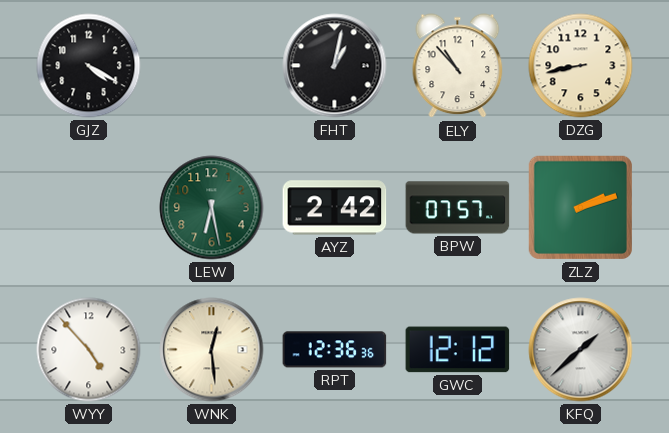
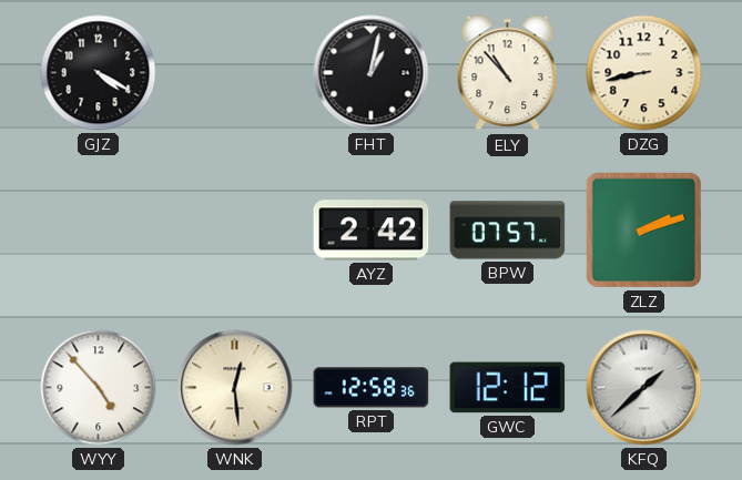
LEW: 6:28 -> none (212, 208)
RPT: 12:36 -> 12:58 (372, 388)
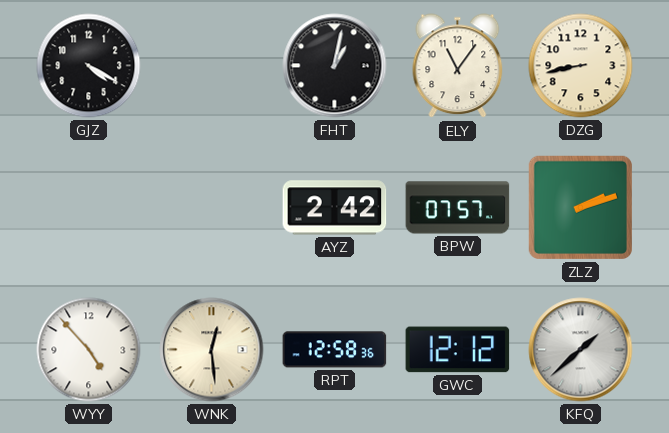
ELY: 10:53 -> 11:06 (458, 66)
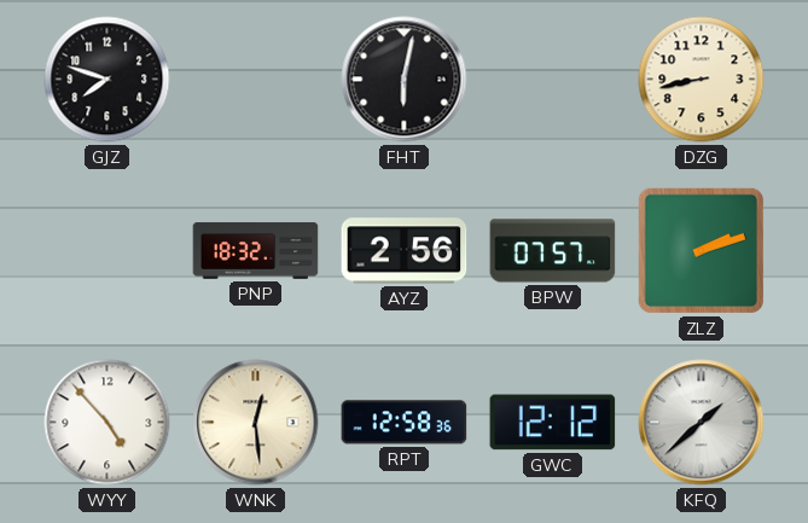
GJZ: 4:20 -> 7:48 (107, 80)
FHT: 1:02 -> 6:02 (405, 80)
ELY: 11:06 -> none (458, 66)
PNP: none -> 18:32 (256, 251)
AYZ: 2:42 -> 2:56 (405, 251)
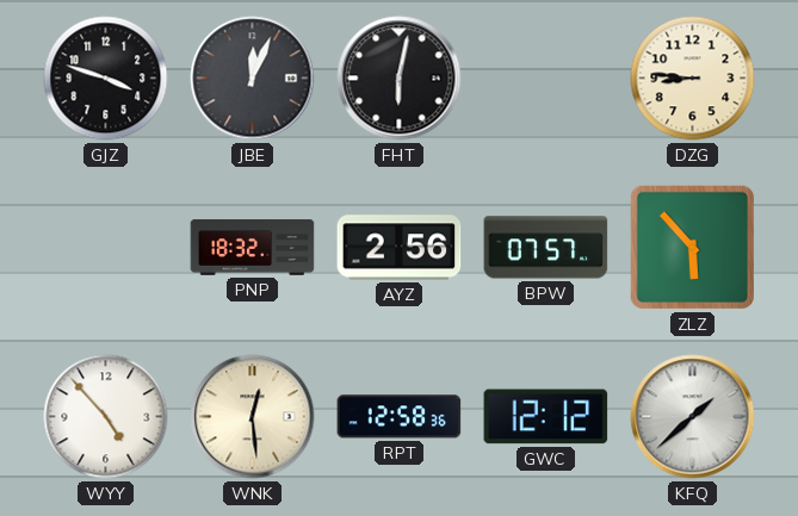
GJZ: 7:48 -> 3:48 (106, 79)
JBE: none -> 12:04 (253, 79)
DZG: 8:43 -> 8:46 (693, 79)
ZLZ: 2:12 -> 5:53 (692, 247)
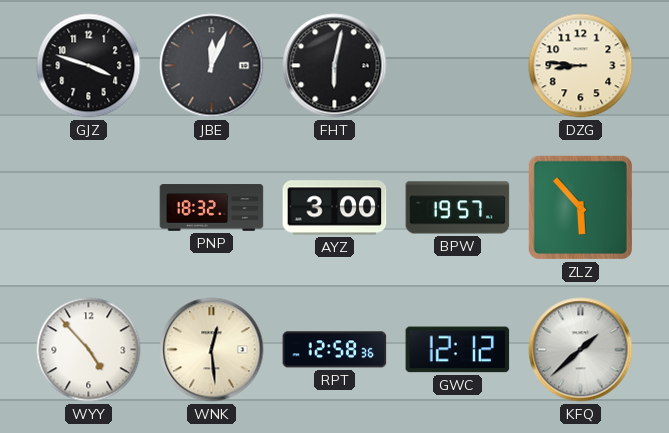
AYZ: 2:56 -> 3:00 (335, 208)
BPW: 07:57 -> 19:57 (458, 208)
